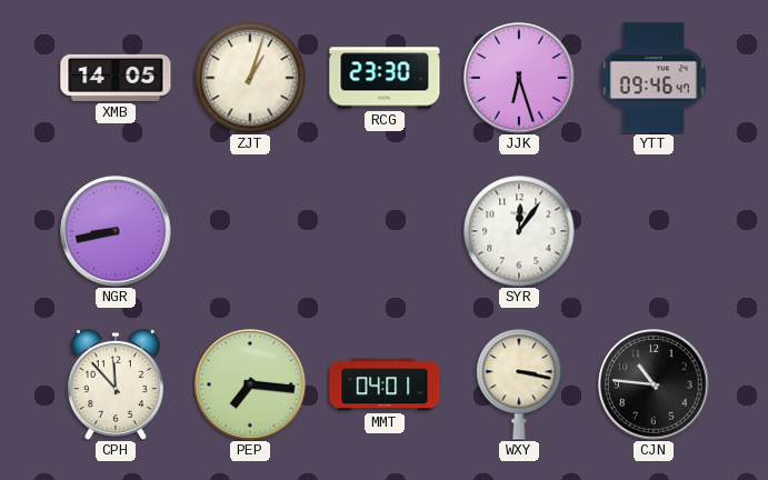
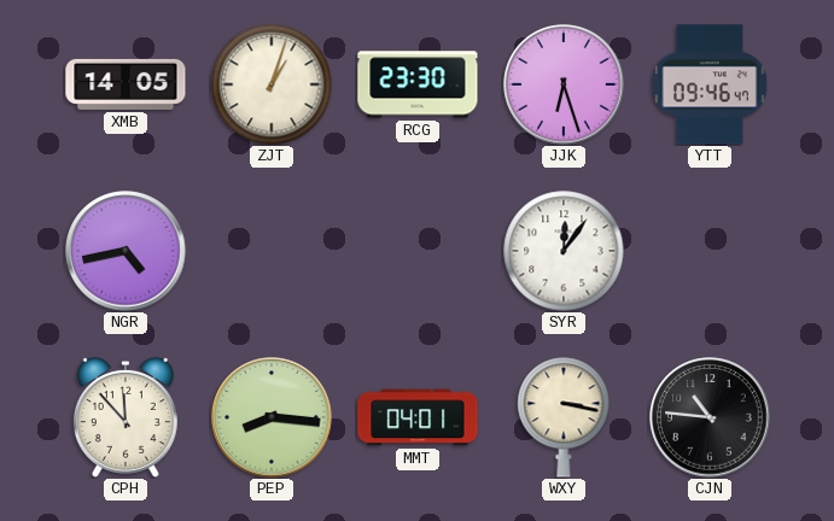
NGR: 8:43 -> 4:43 (126, 251)
PEP: 7:16 -> 8:16 (272, 417)
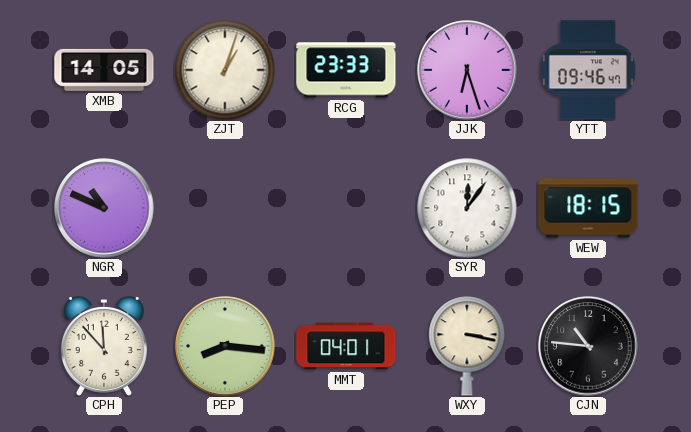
RCG: 23:30 -> 23:33 (346, 70)
NGR: 4:43 -> 10:49 (104, 208)
WEW: none -> 18:15 (588, 208)
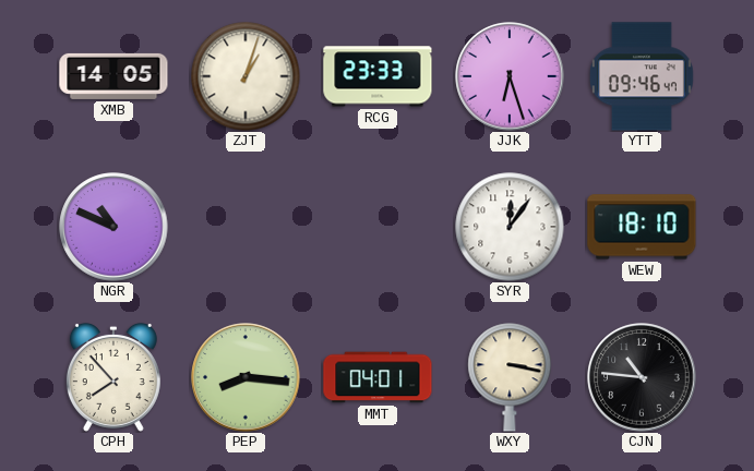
WEW: 18:15 -> 18:10 (642, 227)
CPH: 11:53 -> 7:53 (113, 377)
